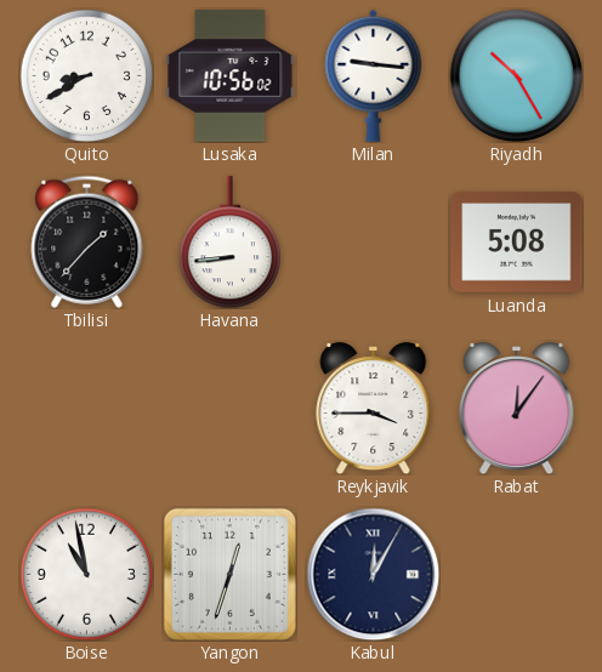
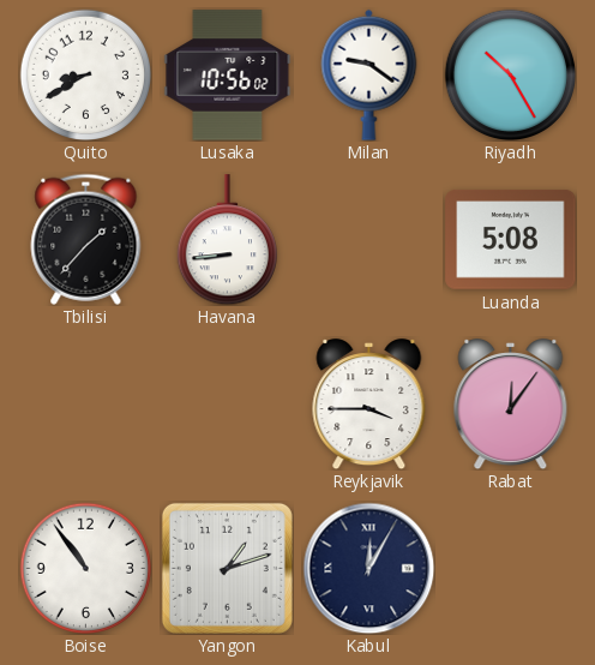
Milan: 9:16 -> 9:21 (369, 74)
Boise: 10:58 -> 10:54 (85, 568)
Yangon: 12:33 -> 1:12 (227, 568)
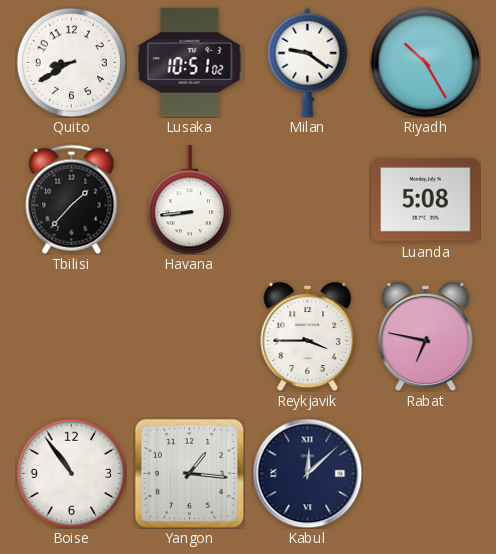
Lusaka: 10:56 -> 10:51 (190, 63)
Rabat: 12:06 -> 6:47 (426, 337)
Yangon: 1:12 -> 1:16 (189, 473)
Kabul: 12:05 -> 12:08 (307, 473)
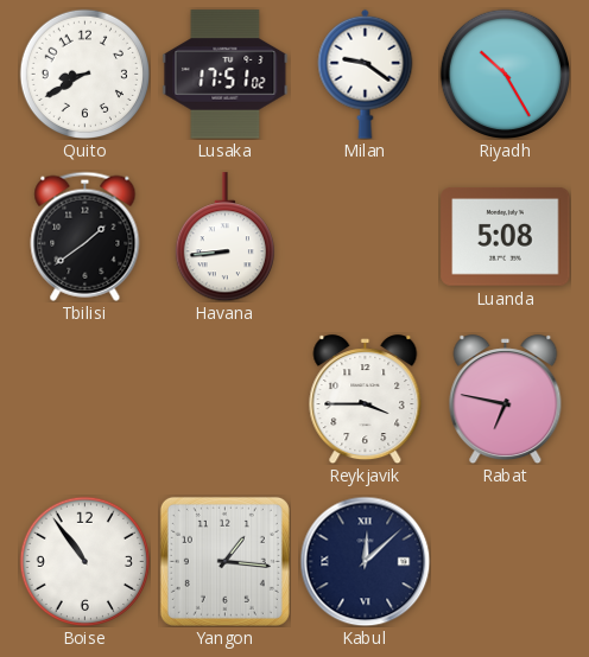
Lusaka: 10:51 -> 17:51 (226, 75)
Tbilisi: 1:37 -> 1:39 (85, 236)
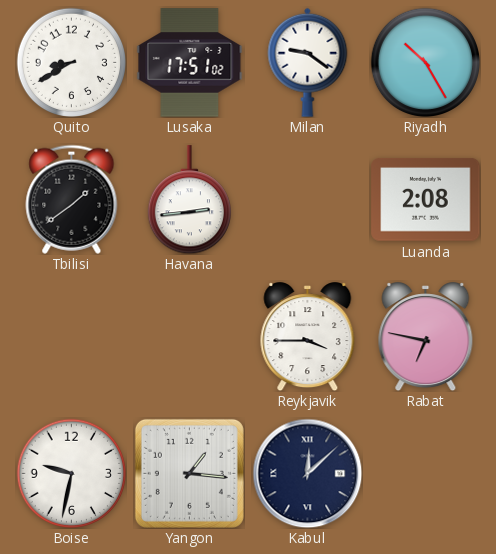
Havana: 8:44 -> 2:44 (189, 200)
Luanda: 5:08 -> 2:08 (426, 200)
Boise: 10:54 -> 9:32 (71, 473)
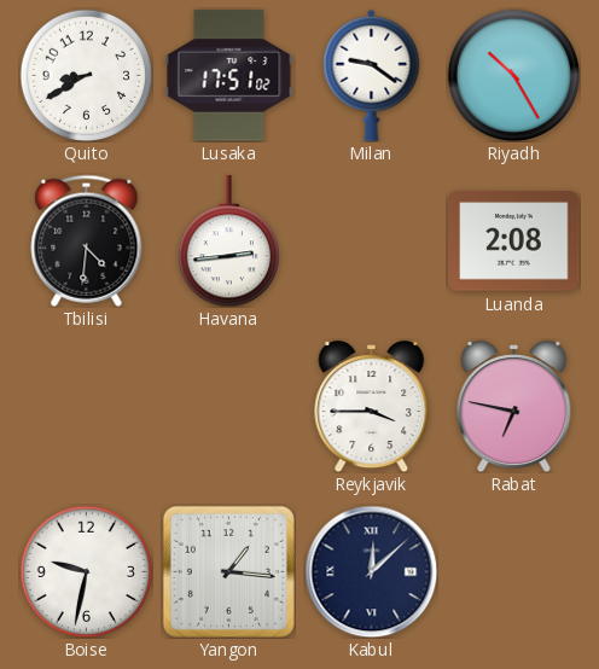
Tbilisi: 1:39 -> 4:31 (87, 240)
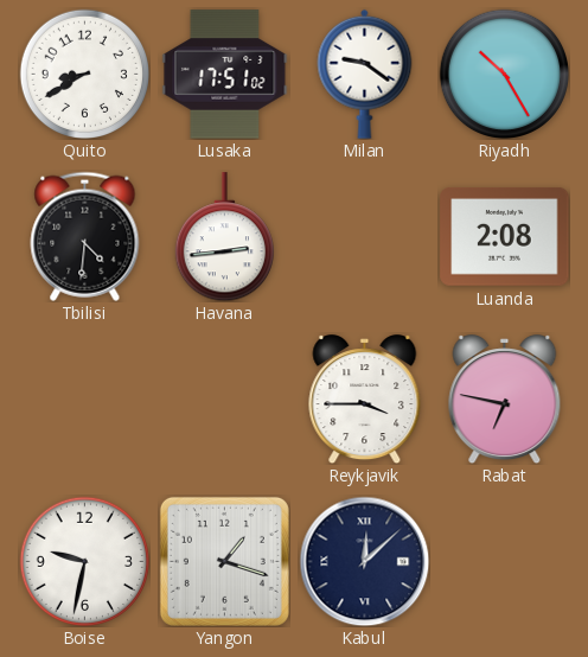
Yangon: 1:16 -> 1:18 (224, 561)
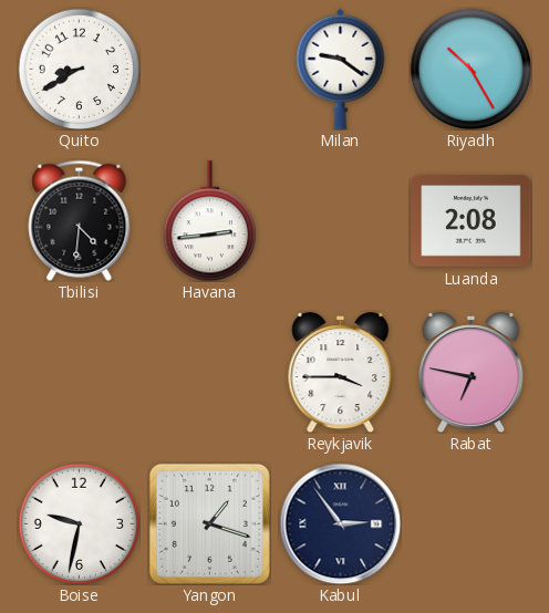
Lusaka: 17:51 -> none (225, 75)
Kabul: 12:08 -> 2:54 (340, 523)
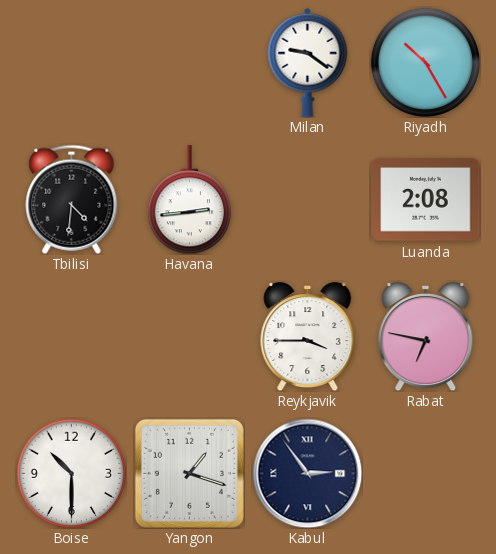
Quito: 8:40 -> none (79, 69)
Boise: 9:32 -> 10:30 (71, 473)
